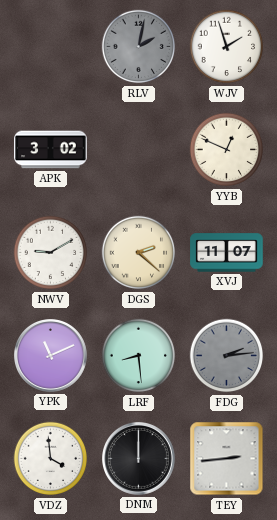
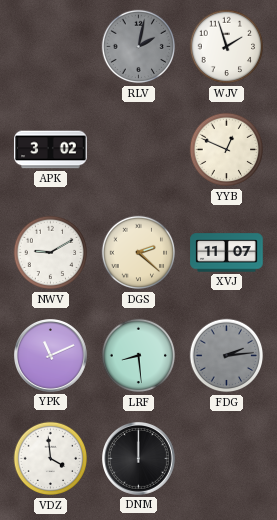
TEY: 2:44 -> none (227, 459)
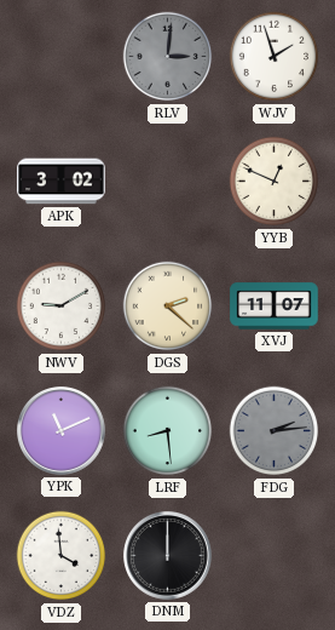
RLV: 2:02 -> 3:01 (168, 57)
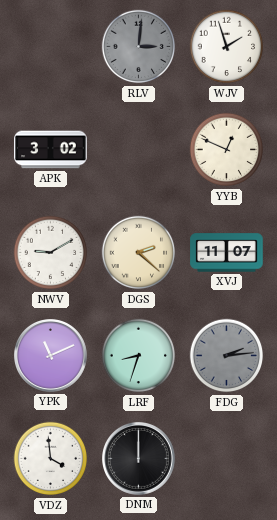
LRF: 8:29 -> 8:33 (139, 356)
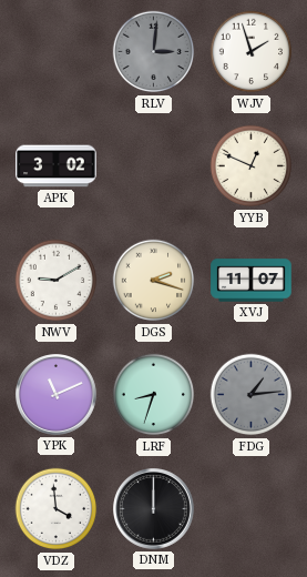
DGS: 2:22 -> 2:18 (154, 281)
FDG: 2:14 -> 1:14 (252, 395)
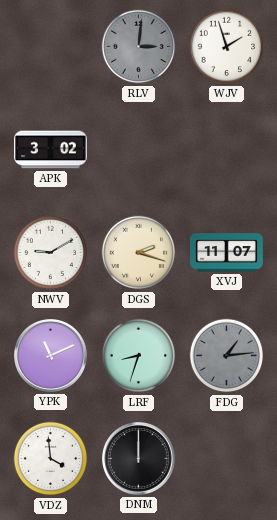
YYB: 12:49 -> none (252, 166)
